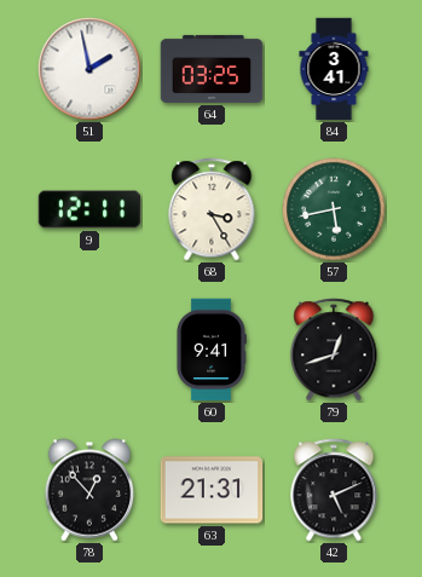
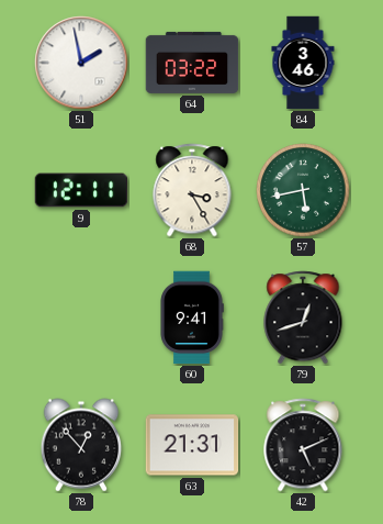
64: 03:25 -> 03:22 (192, 63)
84: 3:41 -> 3:46 (303, 63)
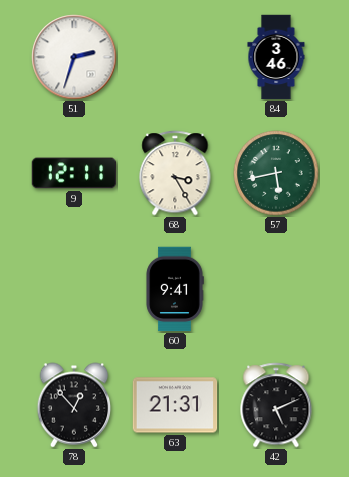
51: 1:58 -> 2:33 (74, 57)
64: 03:22 -> none (192, 63)
79: 12:42 -> none (303, 317)
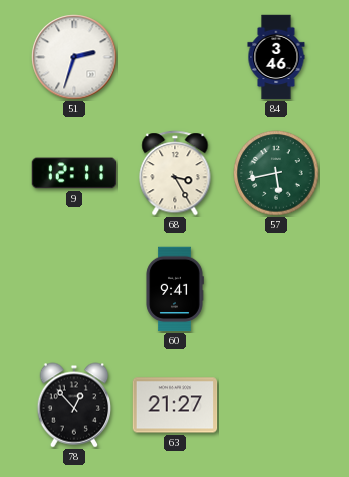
63: 21:31 -> 21:27 (175, 405)
42: 5:11 -> none (276, 405)
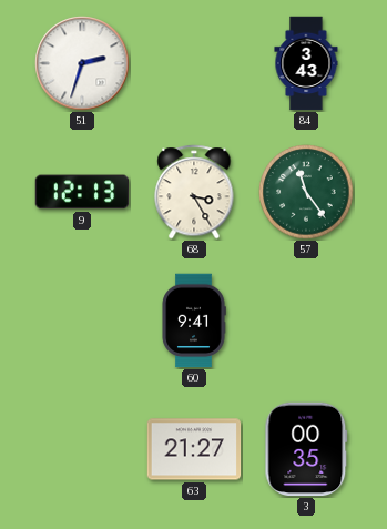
84: 3:46 -> 3:43 (306, 63)
9: 12:11 -> 12:13 (82, 192)
57: 5:43 -> 11:24 (306, 192)
78: 12:53 -> none (74, 405)
3: none -> 00:35 (306, 449)
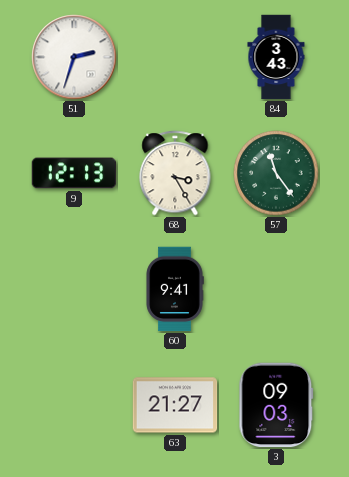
3: 00:35 -> 09:03 (276, 405)
